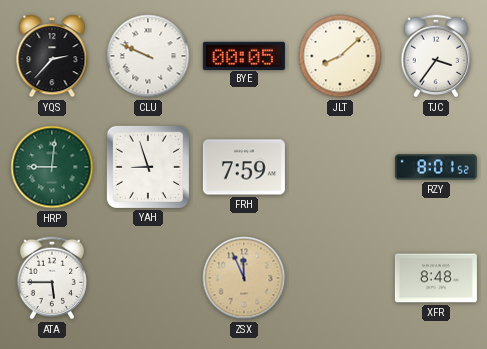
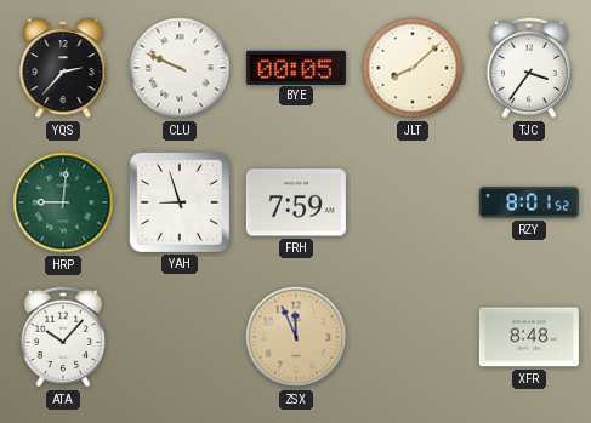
ATA: 5:45 -> 10:07 (63, 337)
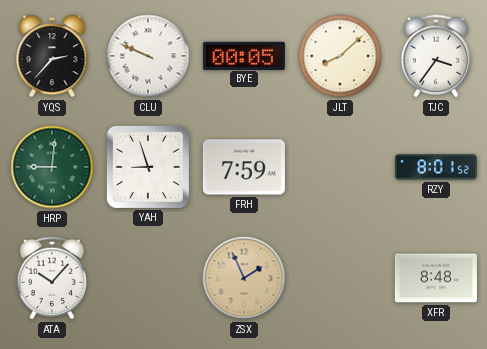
ZSX: 11:56 -> 1:56 (244, 278)
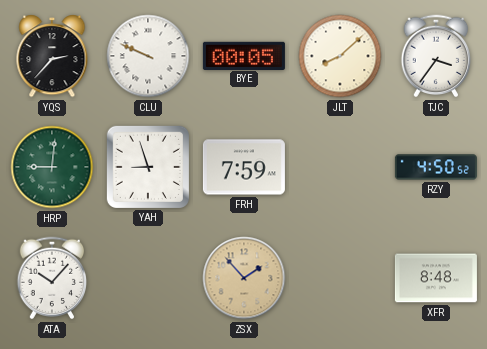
RZY: 8:01 -> 4:50 (436, 167)
ZSX: 1:56 -> 1:53 (244, 278)
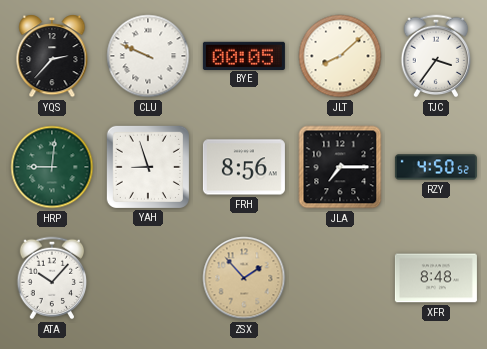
FRH: 7:59 -> 8:56 (244, 167)
JLA: none -> 7:15 (340, 167)
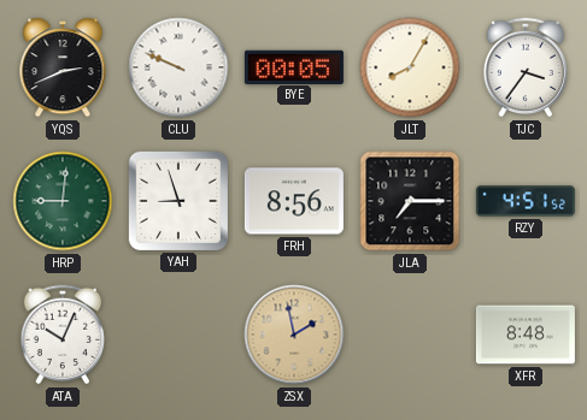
YQS: 2:37 -> 2:41 (63, 69)
JLT: 8:08 -> 8:05 (410, 67)
RZY: 4:50 -> 4:51 (526, 201)
ATA: 10:07 -> 10:04 (63, 335)
ZSX: 1:53 -> 1:58 (294, 335)
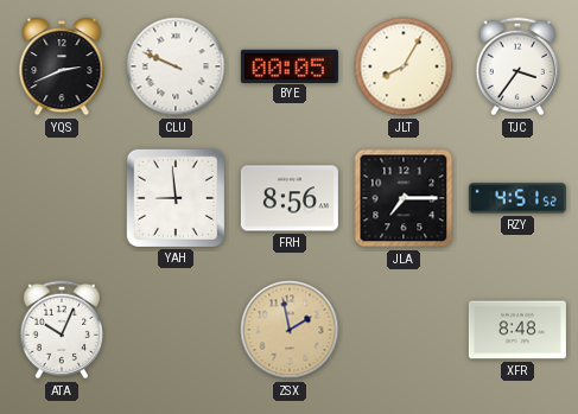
HRP: 9:01 -> none (63, 201)
YAH: 8:57 -> 8:59 (176, 198)
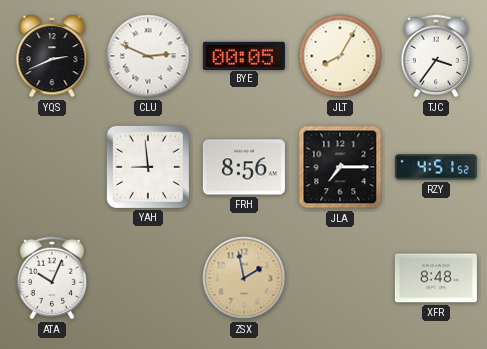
CLU: 9:49 -> 2:49 (148, 56)
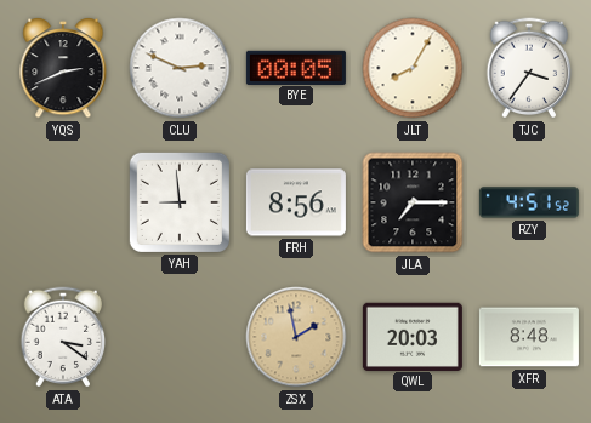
ATA: 10:04 -> 3:21 (63, 337)
QWL: none -> 20:03 (413, 336)
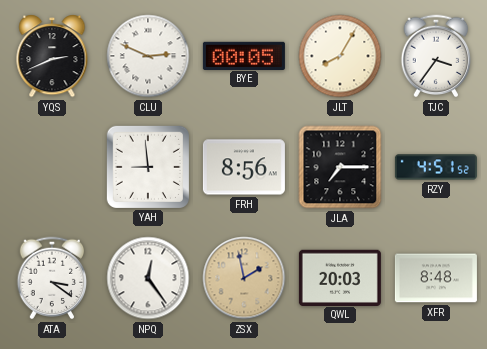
NPQ: none -> 12:24 (148, 278)
